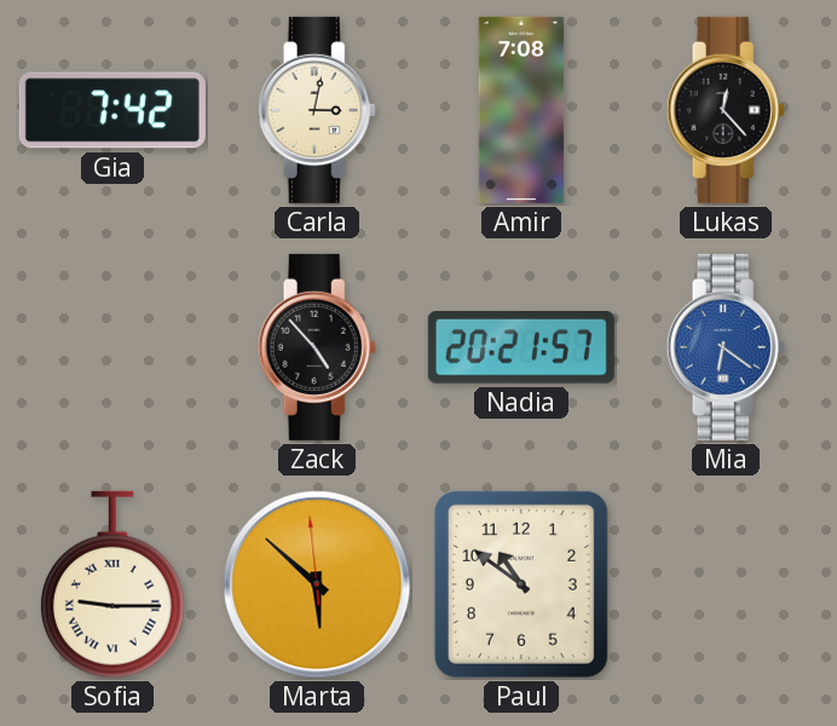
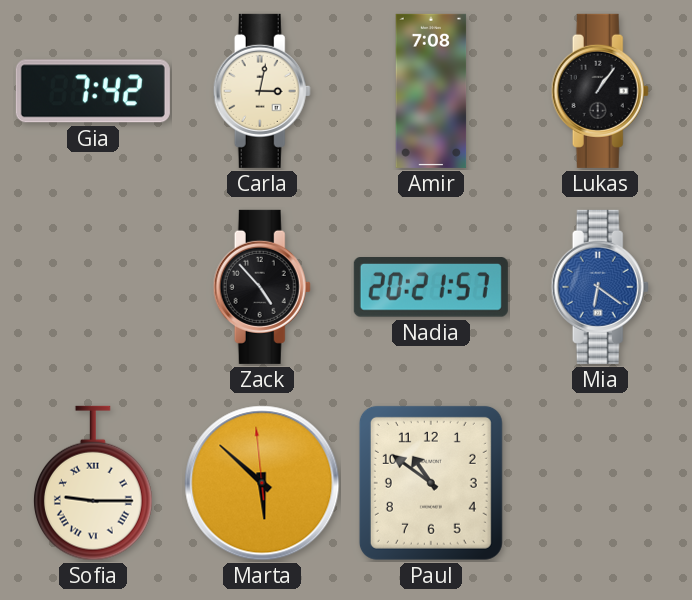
Lukas: 12:23 -> 1:06 (600, 91)
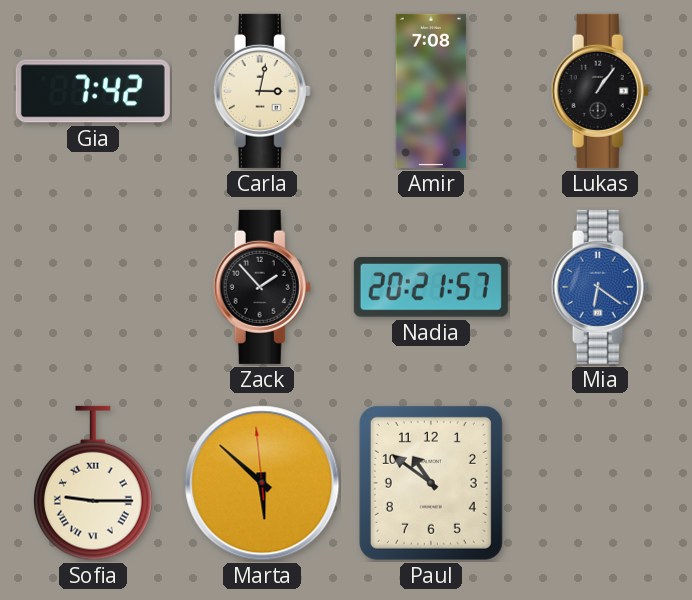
Zack: 4:53 -> 1:53 (262, 287)
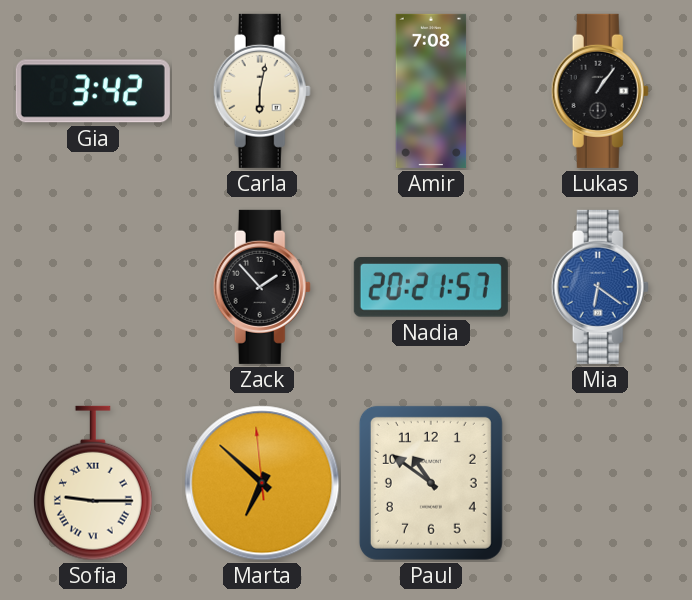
Gia: 7:42 -> 3:42 (93, 91)
Carla: 3:02 -> 6:02 (262, 91)
Marta: 5:51 -> 6:51 (262, 483)
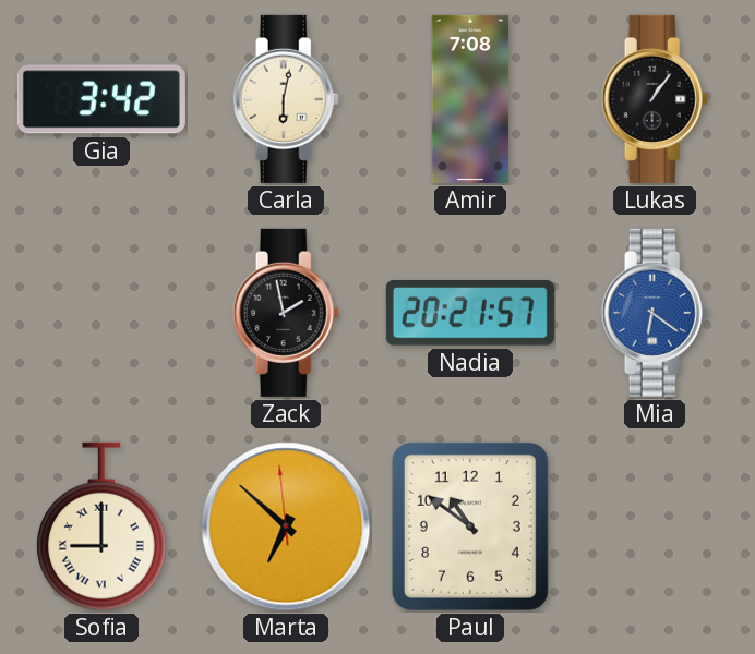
Zack: 1:53 -> 1:58 (286, 313)
Sofia: 9:15 -> 9:00 (101, 526)
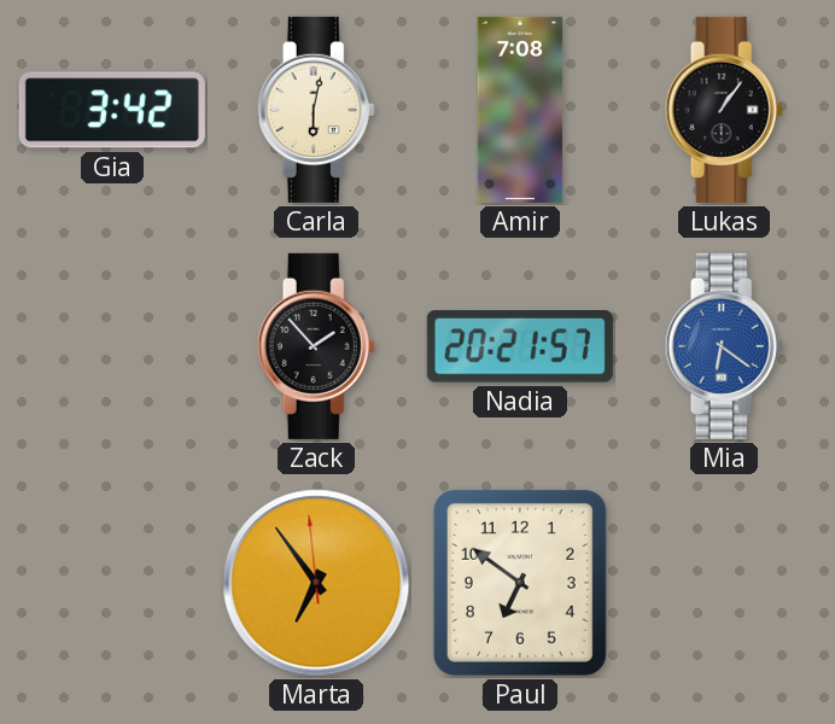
Zack: 1:58 -> 1:53 (316, 346)
Sofia: 9:00 -> none (101, 526)
Marta: 6:51 -> 6:53 (316, 583)
Paul: 10:51 -> 6:51 (520, 583)
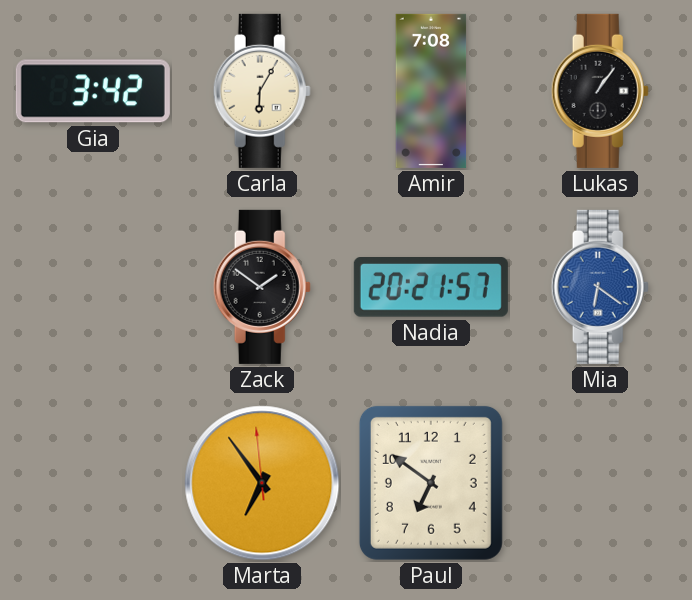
Carla: 6:02 -> 6:05 (262, 91)
Zack: 1:53 -> 1:51 (262, 287)
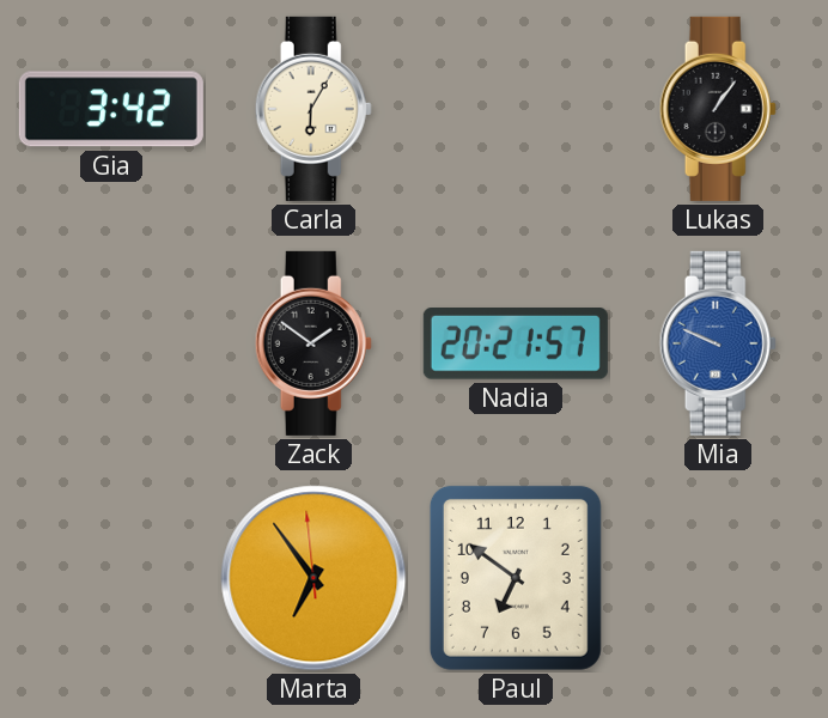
Amir: 7:08 -> none (431, 91)
Mia: 6:21 -> 9:49 (718, 343)
